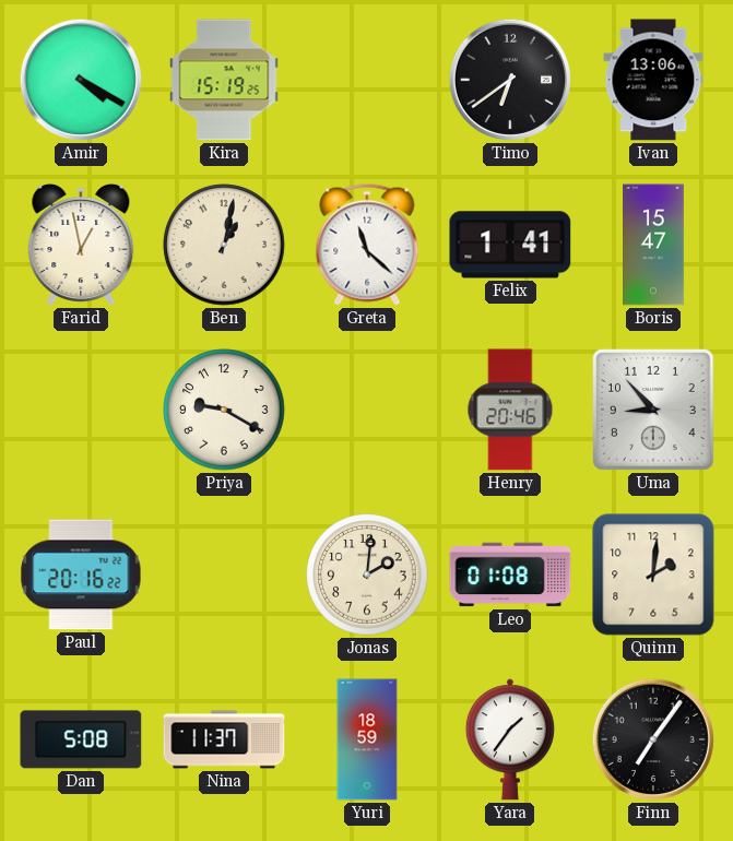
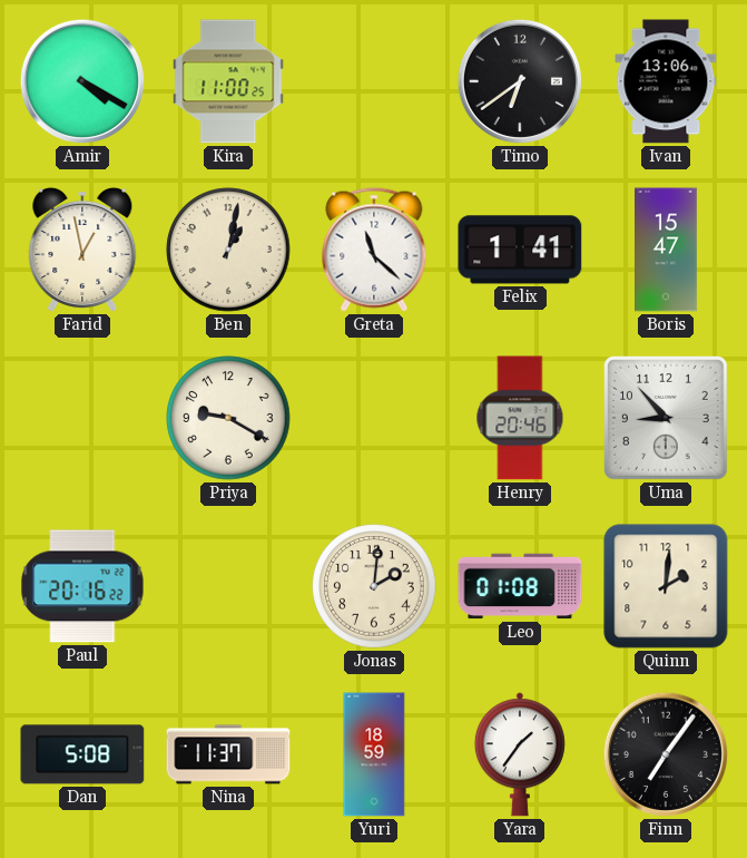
Kira: 15:19 -> 11:00 (228, 81)
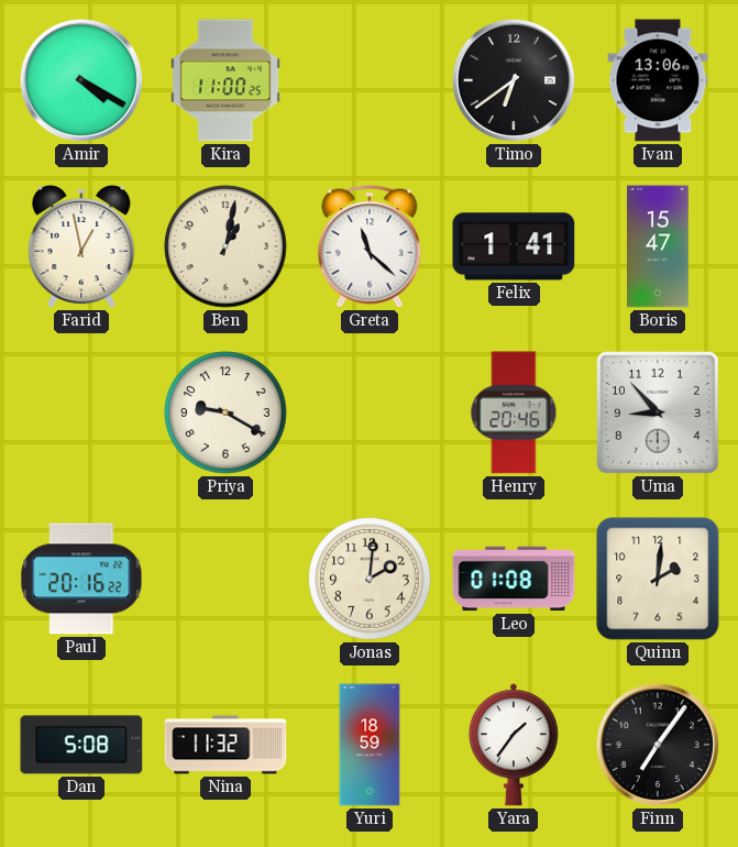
Nina: 11:37 -> 11:32 (225, 745)
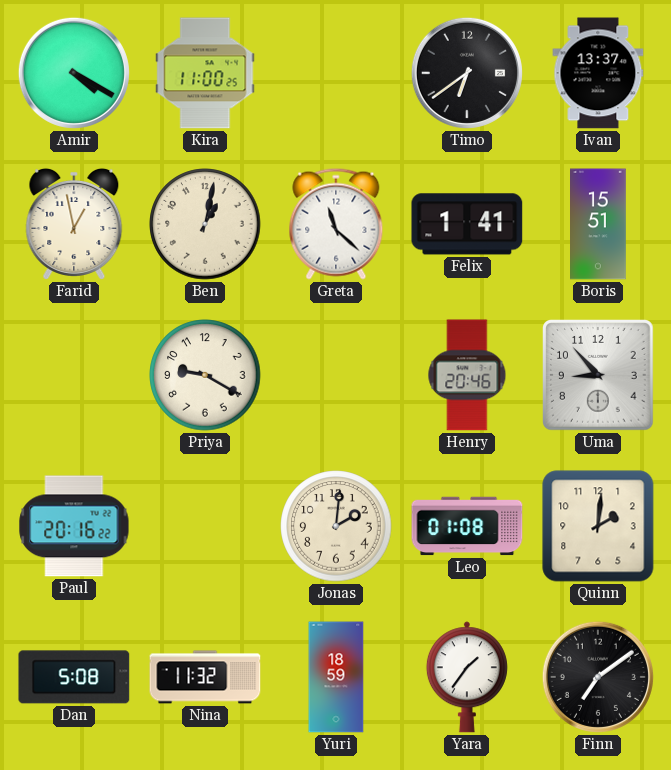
Ivan: 13:06 -> 13:37 (598, 73)
Boris: 15:47 -> 15:51 (599, 224)
Finn: 7:06 -> 7:09 (598, 677)
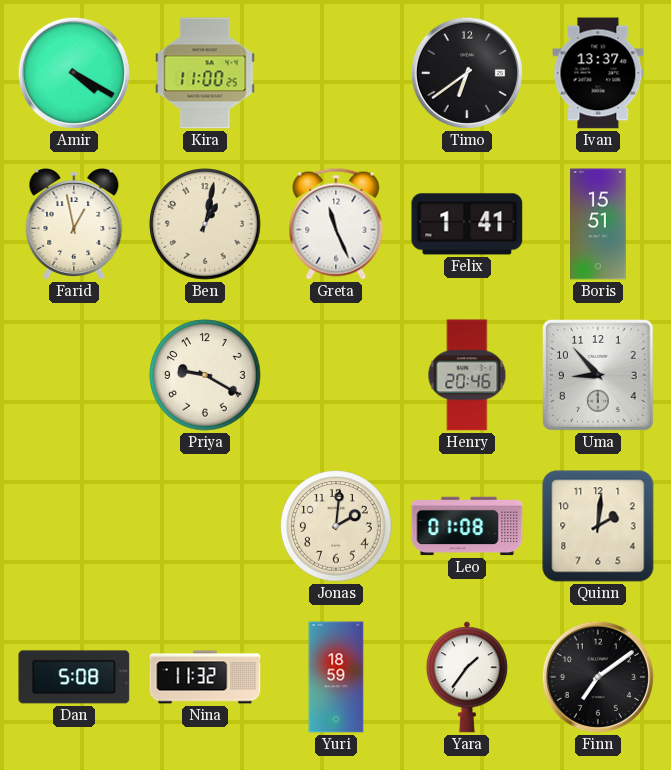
Greta: 11:22 -> 11:26 (336, 224)
Paul: 20:16 -> none (74, 526)
